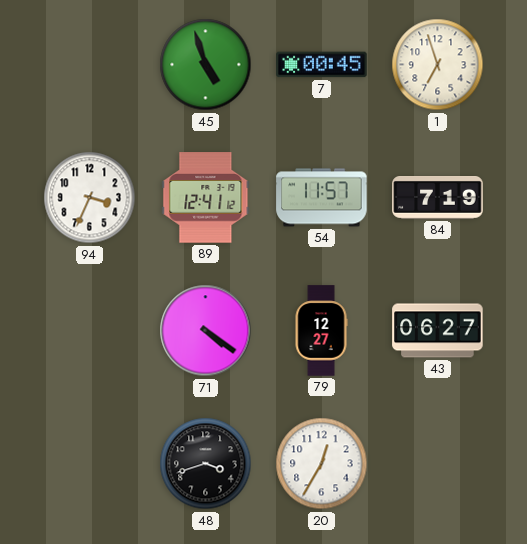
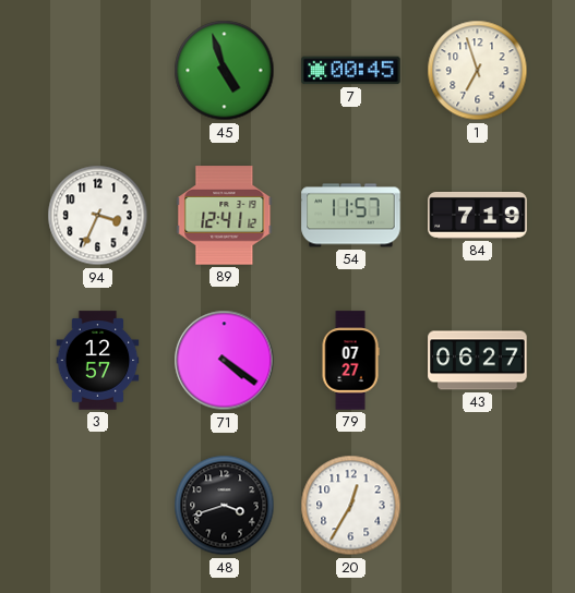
3: none -> 12:57 (98, 361)
79: 12:27 -> 07:27 (350, 361)
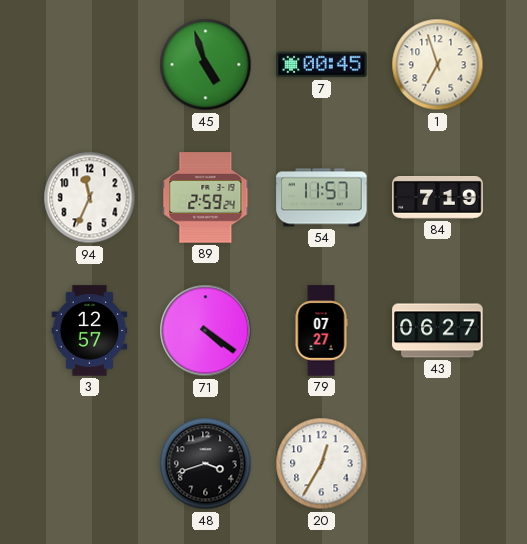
94: 3:34 -> 11:34 (90, 198)
89: 12:41 -> 2:59 (206, 198)
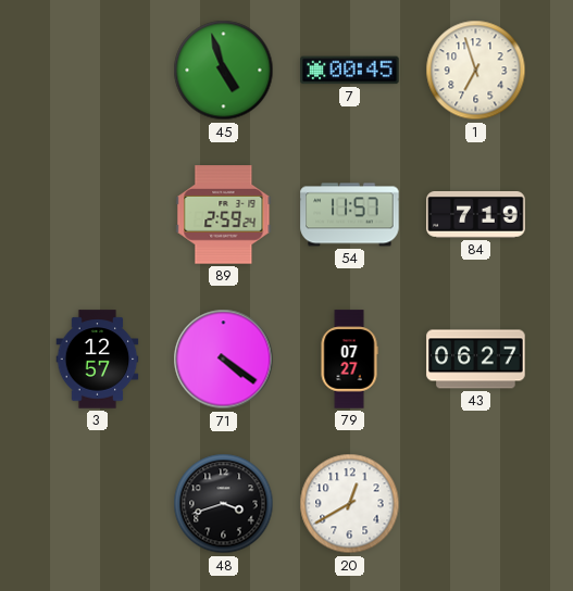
94: 11:34 -> none (90, 198)
20: 12:35 -> 12:40 (350, 504)
